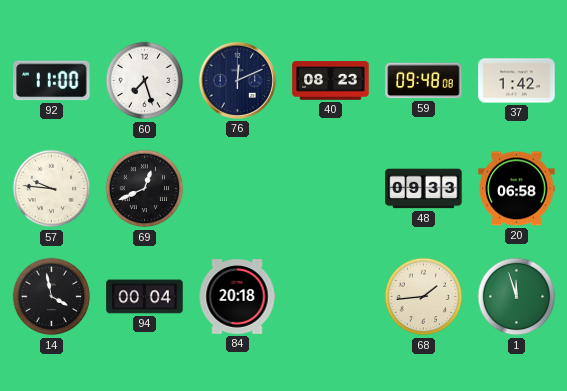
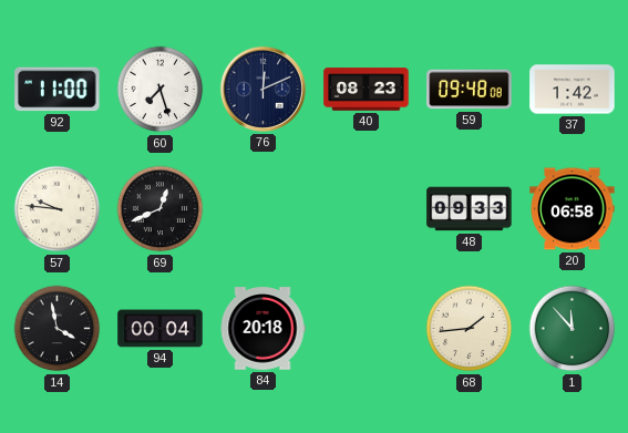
1: 11:57 -> 11:53 (573, 329)
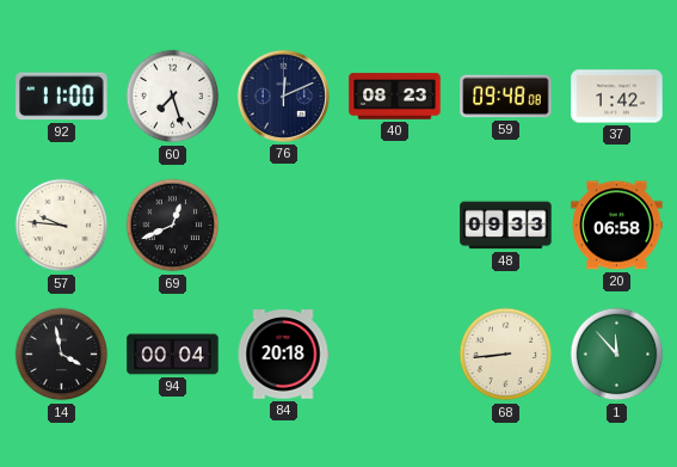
68: 1:44 -> 8:44 (506, 355)
